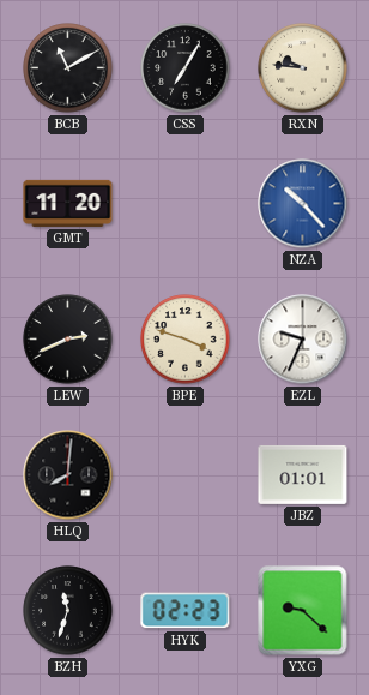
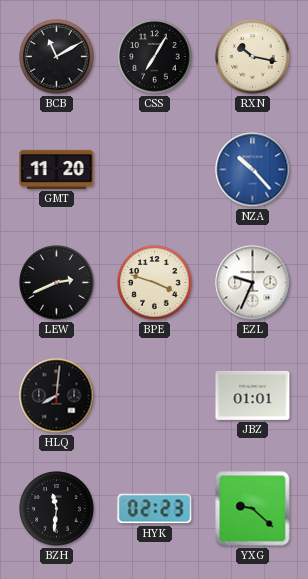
RXN: 9:46 -> 10:17 (253, 57)
BZH: 11:33 -> 11:31 (57, 509)
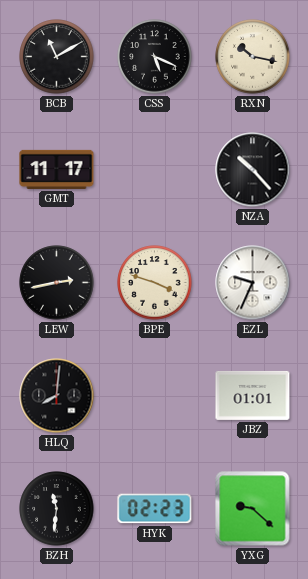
CSS: 7:05 -> 5:19 (155, 57)
GMT: 11:20 -> 11:17 (57, 169)
NZA dial: blue -> black (253, 170)
LEW: 2:41 -> 2:43 (57, 283)
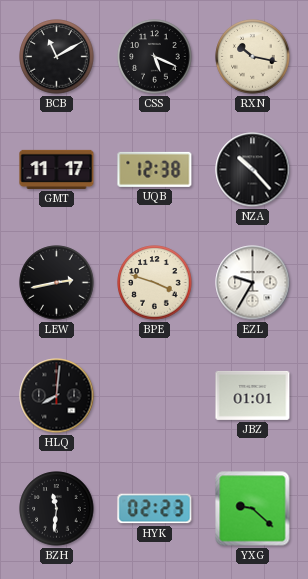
UQB: none -> 12:38 (155, 169)
EZL: 9:34 -> 9:35 (253, 283)
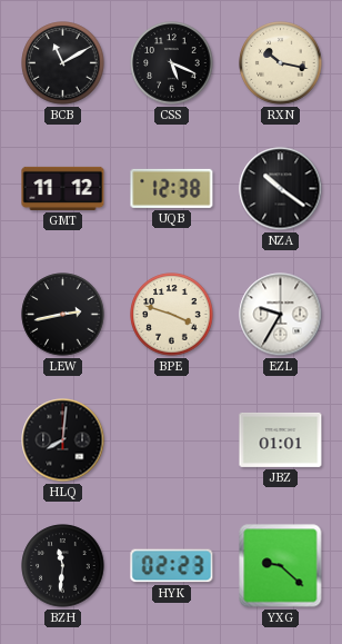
GMT: 11:17 -> 11:12 (63, 188)
NZA: 10:23 -> 10:21 (281, 189)
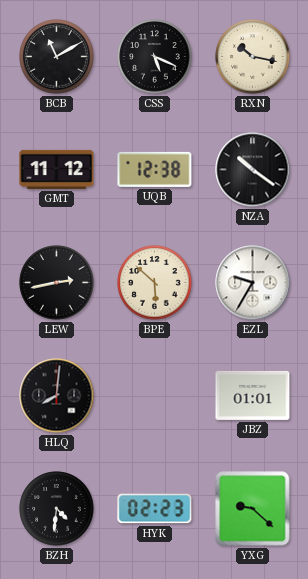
BPE: 3:48 -> 5:52 (155, 283)
BZH: 11:31 -> 4:31 (57, 509)
